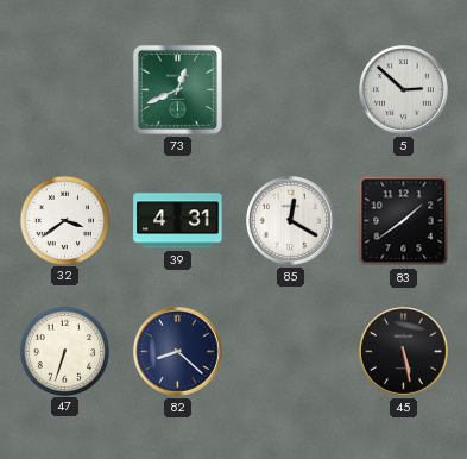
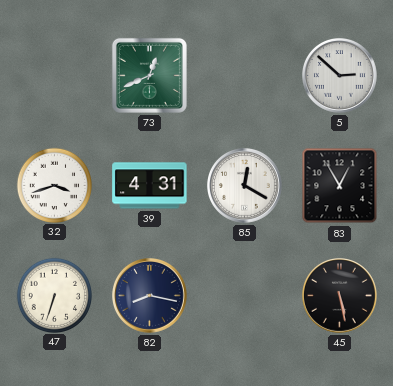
32: 3:39 -> 3:42 (54, 185)
83: 1:39 -> 12:55 (340, 186)
82: 8:22 -> 8:17 (150, 296)
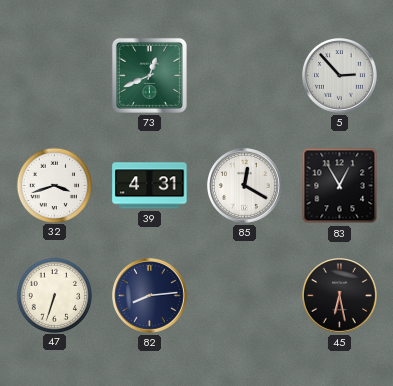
5: 2:52 -> 2:53 (340, 76)
82: 8:17 -> 8:14 (150, 296)
45: 5:28 -> 6:28 (340, 296)
